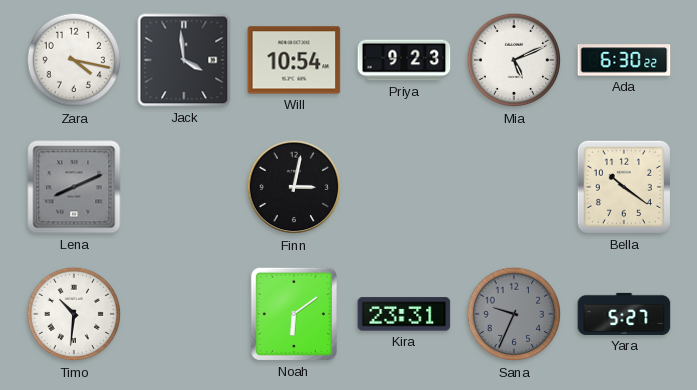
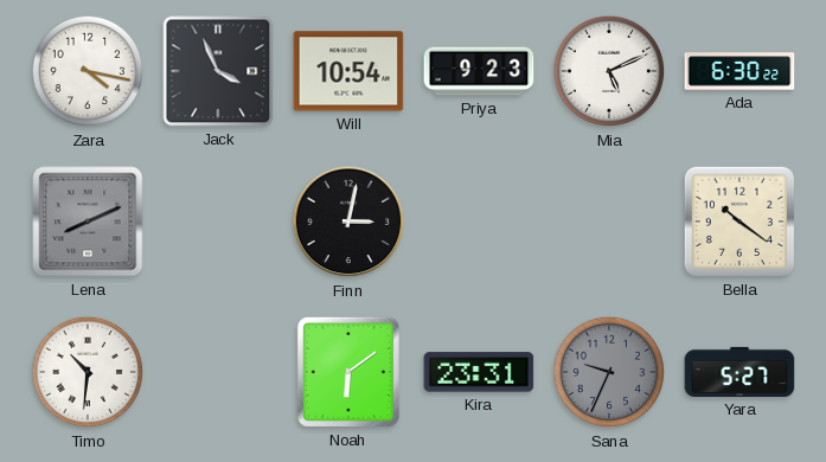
Jack: 3:59 -> 3:56 (218, 71)
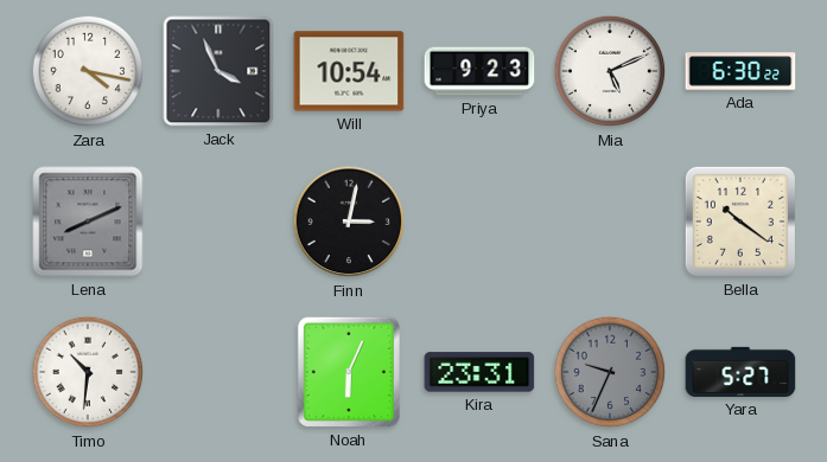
Noah: 6:09 -> 6:04 (349, 372)
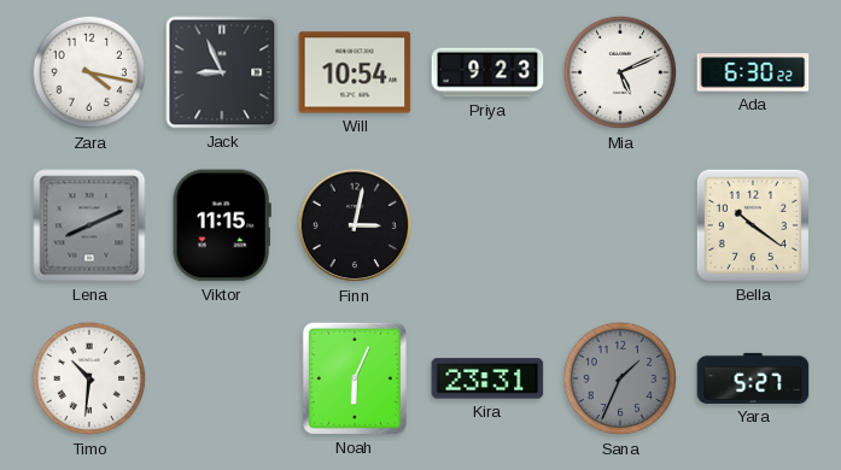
Jack: 3:56 -> 8:56 (222, 72)
Viktor: none -> 11:15 (222, 225)
Sana: 9:34 -> 1:34 (620, 378)
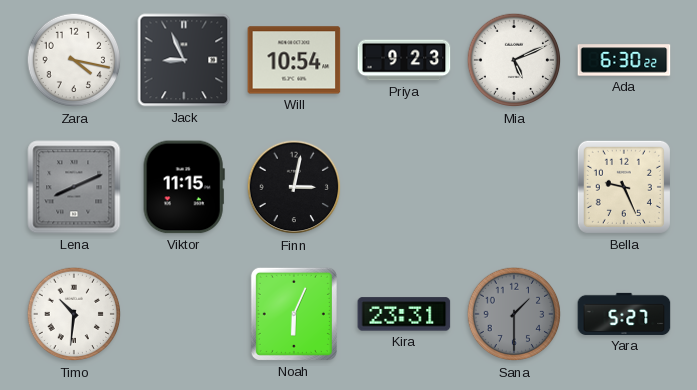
Bella: 10:21 -> 9:26 (624, 187)
Sana: 1:34 -> 1:30 (514, 314)
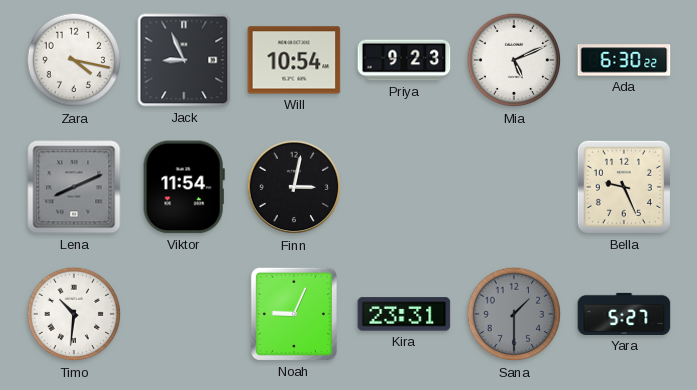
Viktor: 11:15 -> 11:54 (184, 187)
Noah: 6:04 -> 9:04 (294, 314)
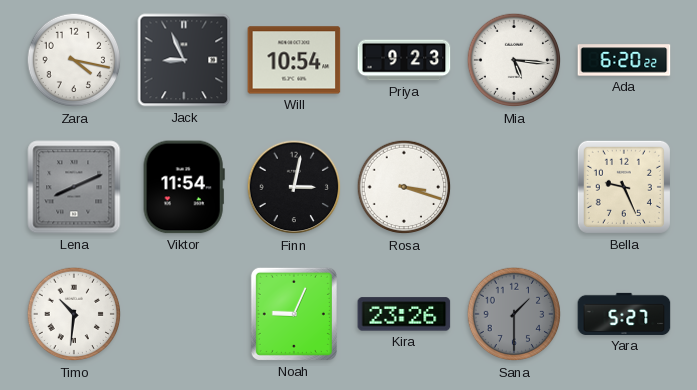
Mia: 5:11 -> 5:16 (514, 60)
Ada: 6:30 -> 6:20 (624, 60)
Rosa: none -> 3:18 (404, 187)
Kira: 23:31 -> 23:26 (404, 314)
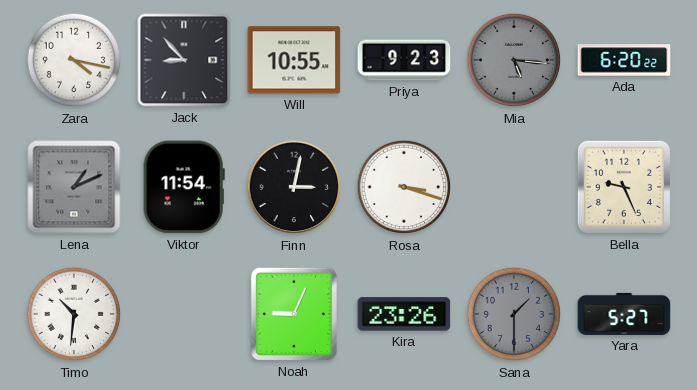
Jack: 8:56 -> 8:53 (184, 60)
Will: 10:54 -> 10:55 (294, 60)
Mia dial: white -> grey (514, 60)
Lena: 8:11 -> 1:11 (74, 187)
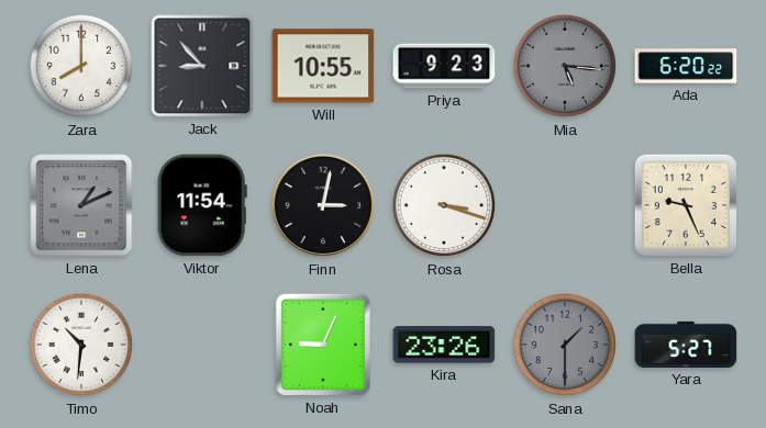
Zara: 4:17 -> 8:00 (81, 66)
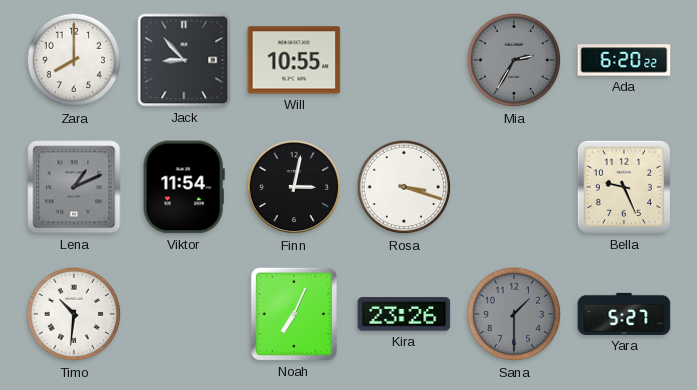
Priya: 9:23 -> none (444, 66)
Mia: 5:16 -> 2:35 (514, 60)
Noah: 9:04 -> 7:04 (294, 314)
